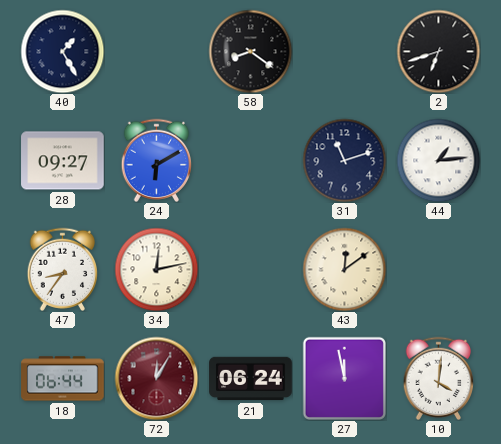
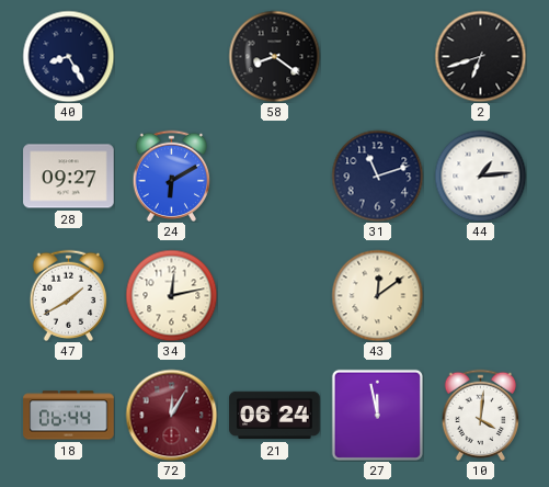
40: 1:25 -> 8:25 (68, 56)
47: 8:36 -> 1:40 (69, 295)
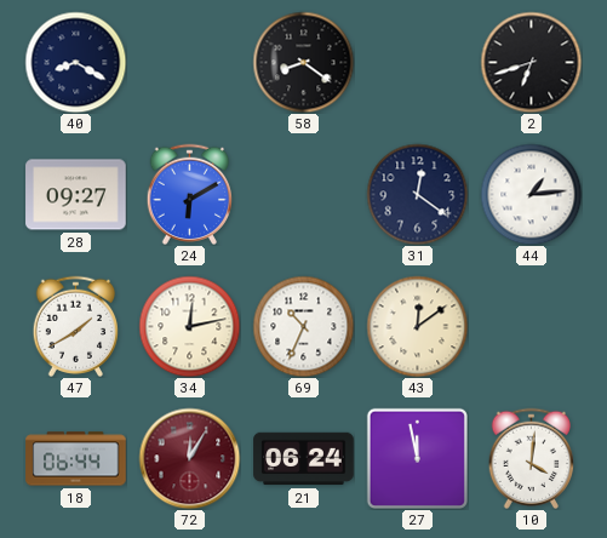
40: 8:25 -> 8:20 (75, 62)
31: 11:12 -> 12:21 (417, 194)
69: none -> 10:34 (303, 326)
